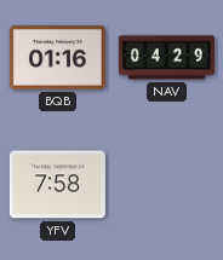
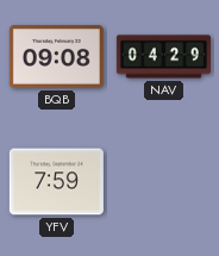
BQB: 01:16 -> 09:08 (56, 57)
YFV: 7:58 -> 7:59 (56, 182)
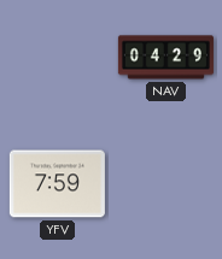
BQB: 09:08 -> none (56, 57)
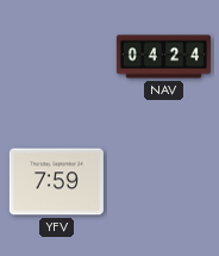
NAV: 04:29 -> 04:24 (163, 57)
